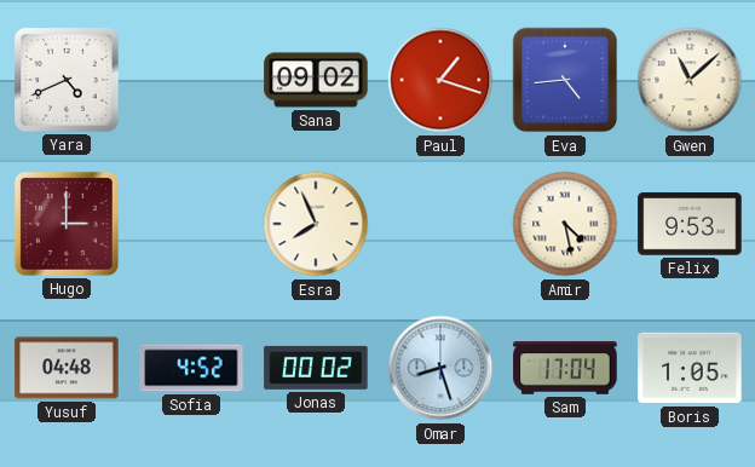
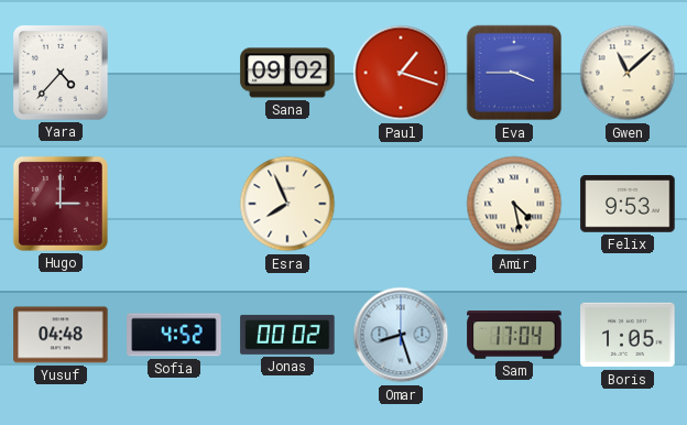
Yara: 4:41 -> 4:37 (61, 73)
Eva: 4:44 -> 3:45 (514, 73)
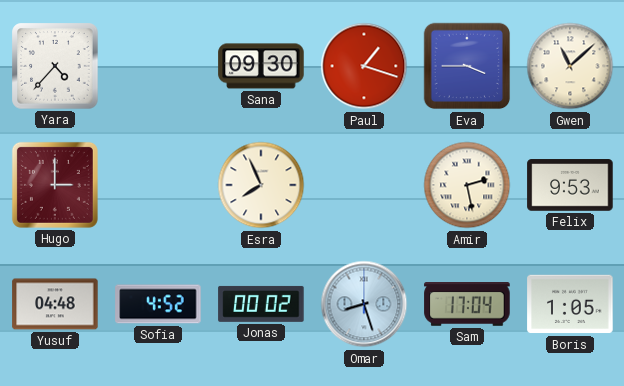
Sana: 09:02 -> 09:30 (261, 66)
Amir: 4:28 -> 2:28 (467, 185)
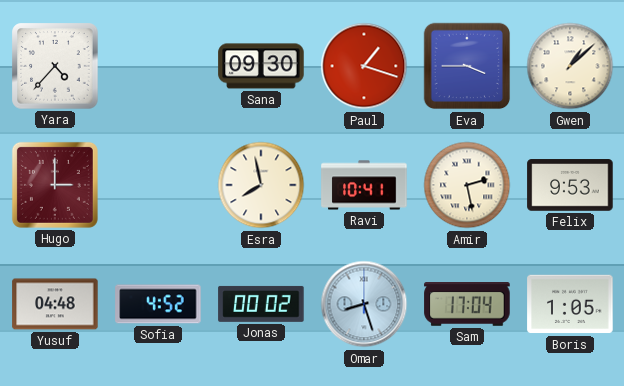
Gwen: 11:08 -> 1:08 (570, 66)
Esra: 7:56 -> 7:58 (261, 185)
Ravi: none -> 10:41 (364, 185)
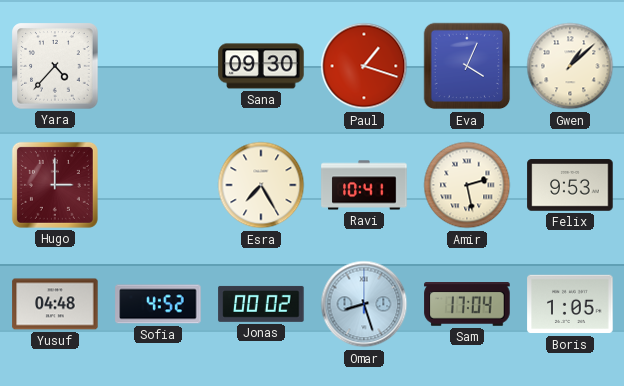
Eva: 3:45 -> 4:04 (467, 66)
Esra: 7:58 -> 7:25 (261, 185)
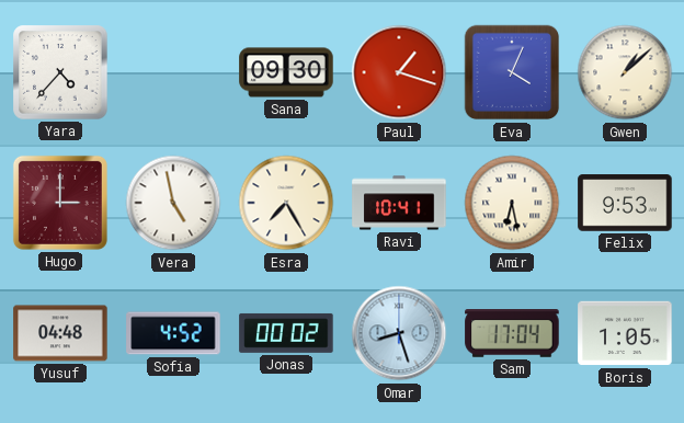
Vera: none -> 4:58 (173, 203)
Amir: 2:28 -> 6:28 (512, 203)
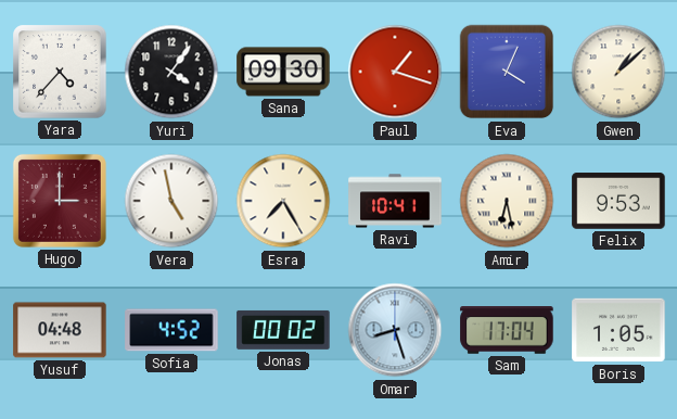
Yuri: none -> 4:06 (171, 72)
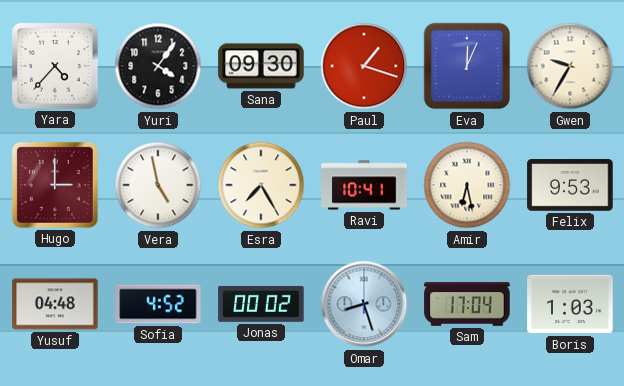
Eva: 4:04 -> 12:04 (467, 66)
Gwen: 1:08 -> 9:35 (570, 66)
Boris: 1:05 -> 1:03 (570, 304)
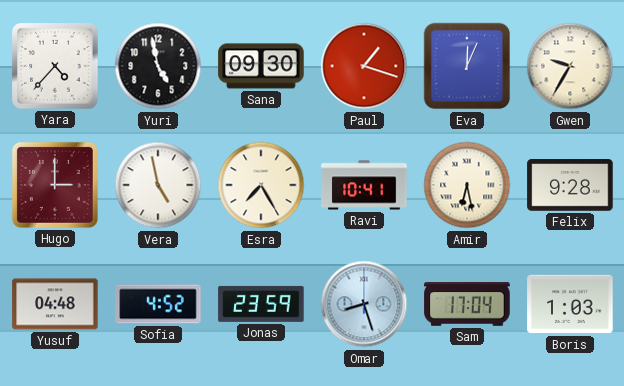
Yuri: 4:06 -> 4:58 (158, 66)
Felix: 9:53 -> 9:28 (570, 185)
Jonas: 00:02 -> 23:59 (261, 304)
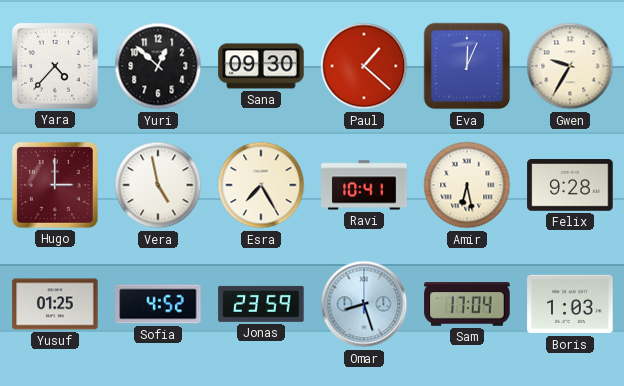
Yuri: 4:58 -> 12:52 (158, 66)
Paul: 1:18 -> 1:22 (364, 66)
Yusuf: 04:48 -> 01:25 (55, 304)
